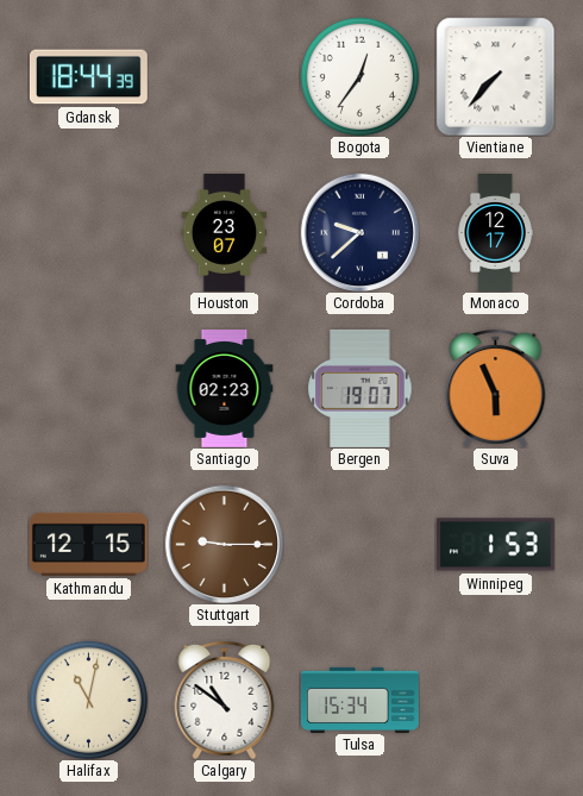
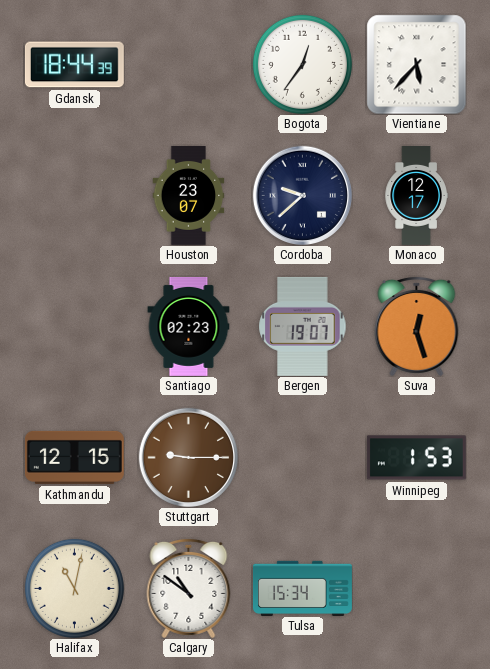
Vientiane: 7:37 -> 5:37 (416, 64)
Suva: 5:56 -> 12:27 (417, 326)
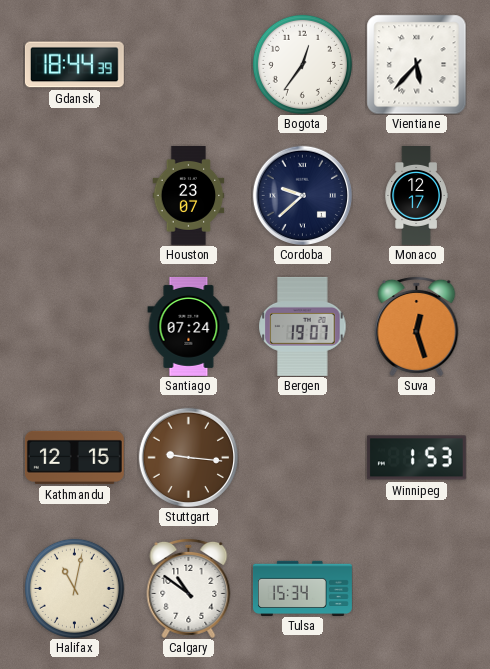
Santiago: 02:23 -> 07:24 (189, 326)
Stuttgart: 9:15 -> 9:16 (188, 457)
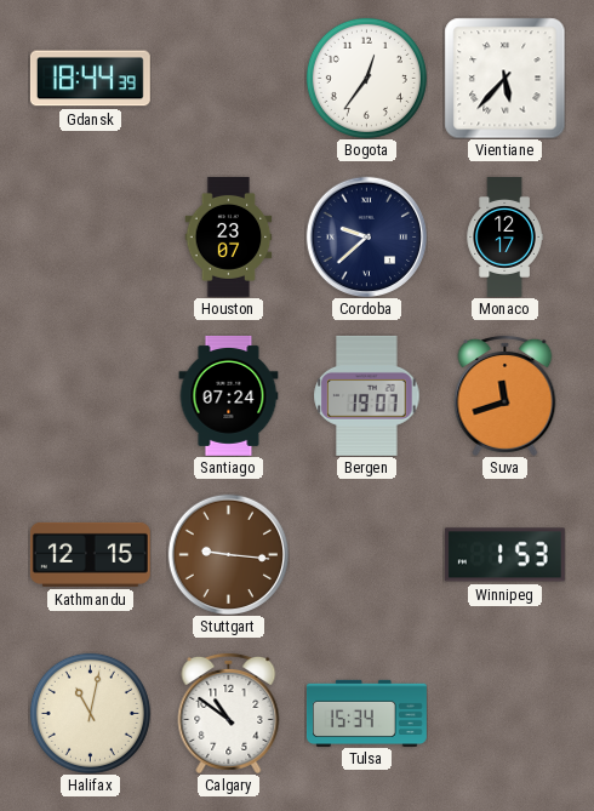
Suva: 12:27 -> 11:42 (506, 395)
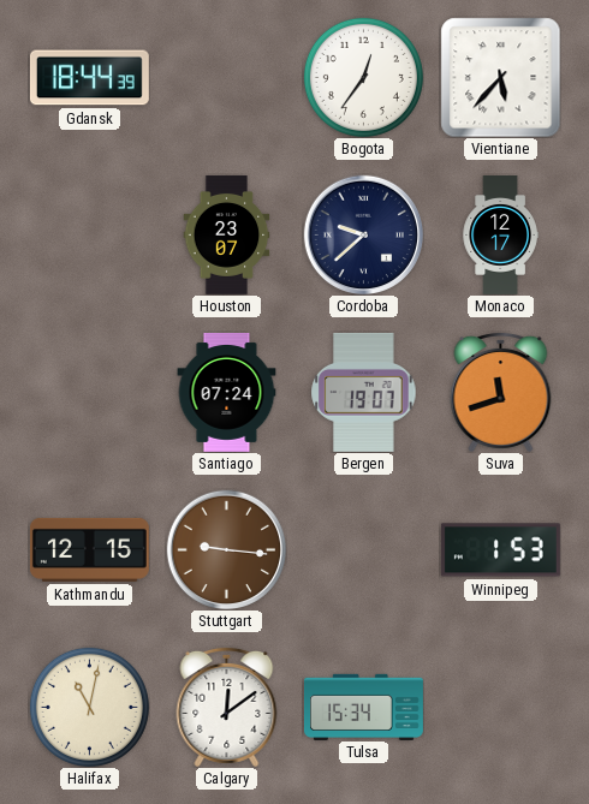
Calgary: 10:51 -> 12:09 (227, 707)
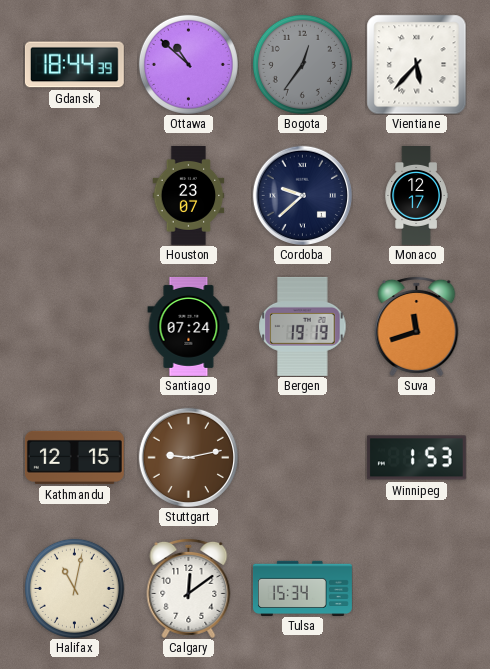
Ottawa: none -> 10:52 (188, 64)
Bogota dial: white -> grey (302, 64)
Bergen: 19:07 -> 19:19 (303, 326)
Stuttgart: 9:16 -> 9:13 (188, 457)
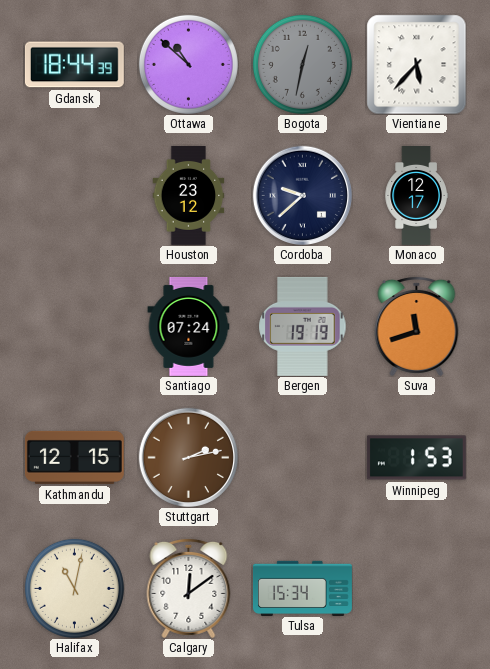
Bogota: 12:36 -> 12:32 (302, 64)
Houston: 23:07 -> 23:12 (189, 195)
Stuttgart: 9:13 -> 2:13 (188, 457)
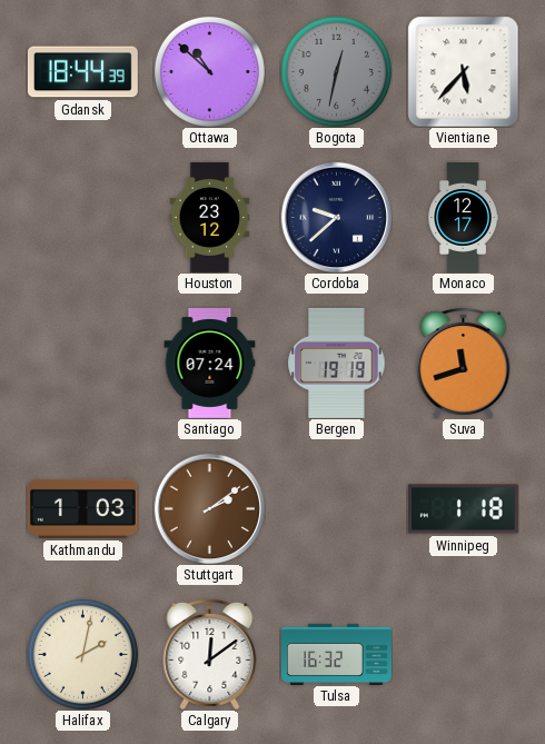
Kathmandu: 12:15 -> 1:03 (82, 508)
Stuttgart: 2:13 -> 2:09 (209, 508)
Winnipeg: 1:53 -> 1:18 (463, 509)
Halifax: 11:02 -> 2:02 (82, 654)
Tulsa: 15:34 -> 16:32 (336, 654)
